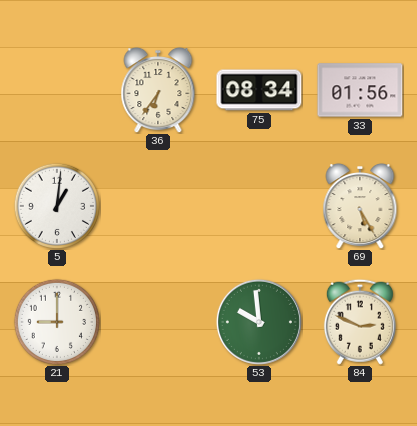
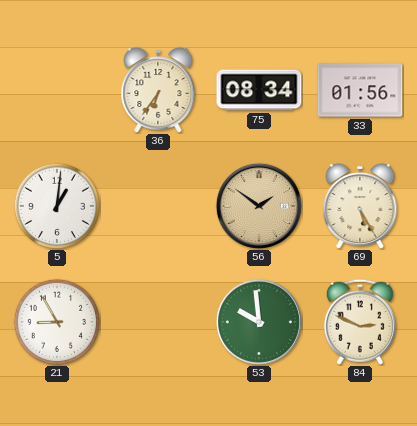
56: none -> 1:51 (259, 206)
21: 9:00 -> 8:55 (57, 322)
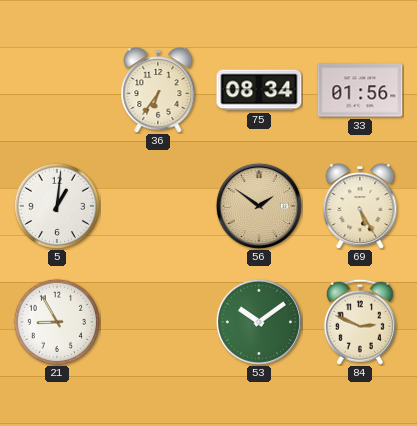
53: 9:59 -> 10:09 (259, 322)
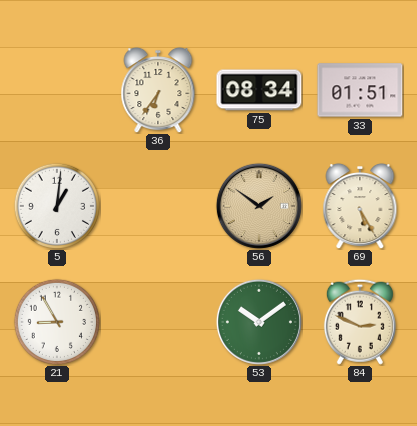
33: 01:56 -> 01:51 (360, 90)
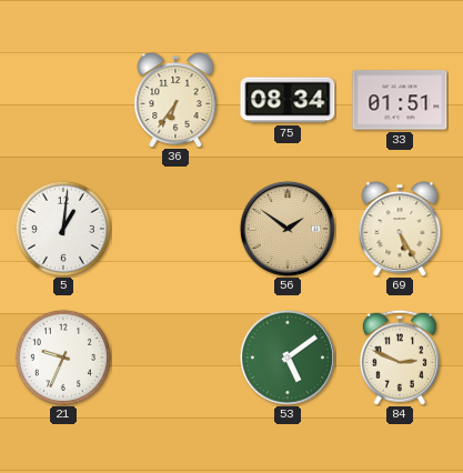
21: 8:55 -> 9:34 (63, 358)
53: 10:09 -> 5:09 (288, 358)
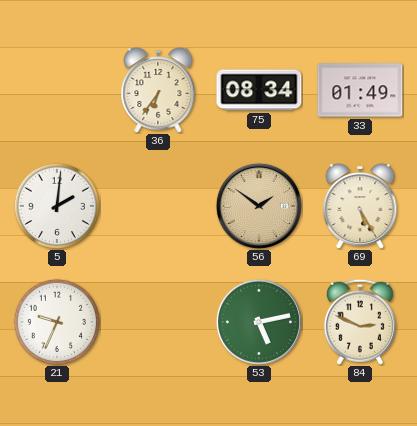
33: 01:51 -> 01:49 (360, 90)
5: 1:01 -> 2:01 (57, 206)
53: 5:09 -> 5:13 (259, 322)
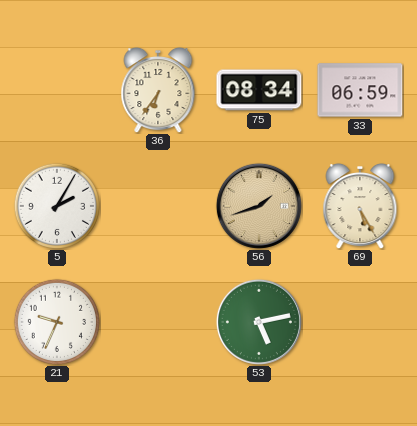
33: 01:49 -> 06:59 (360, 90)
5: 2:01 -> 2:05 (57, 206)
56: 1:51 -> 1:42 (259, 206)
84: 2:49 -> none (360, 322)
